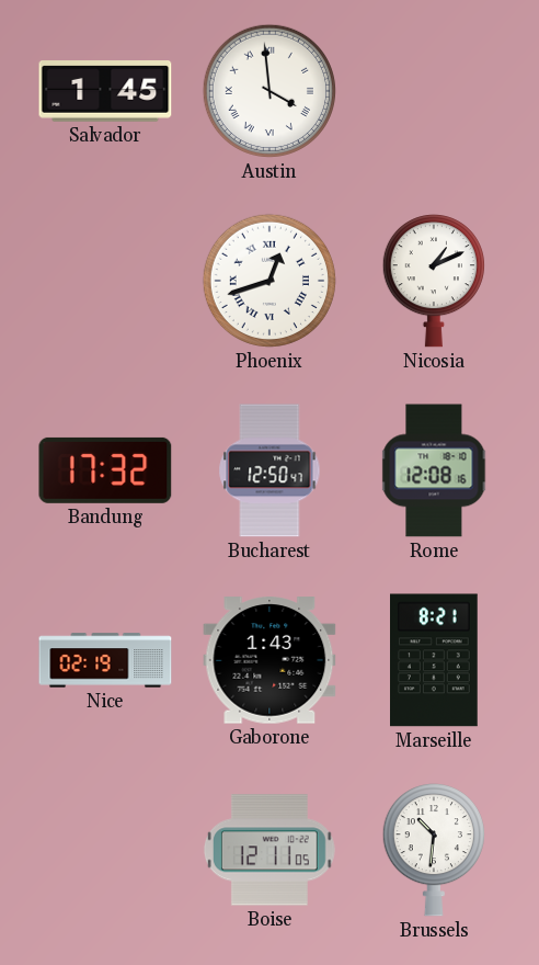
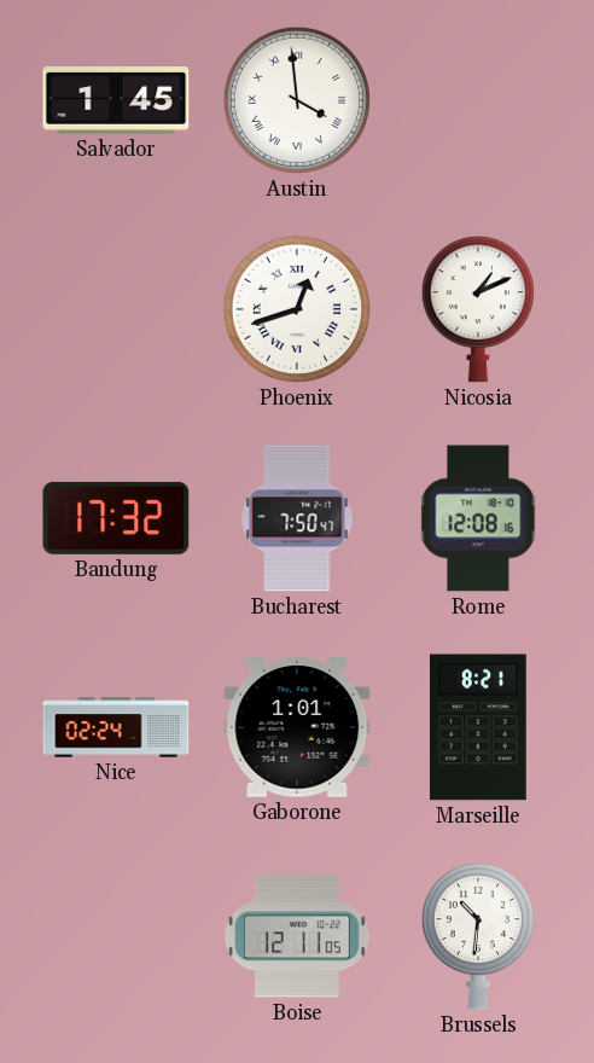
Bucharest: 12:50 -> 7:50 (297, 518)
Nice: 02:19 -> 02:24 (116, 727)
Gaborone: 1:43 -> 1:01 (297, 727)
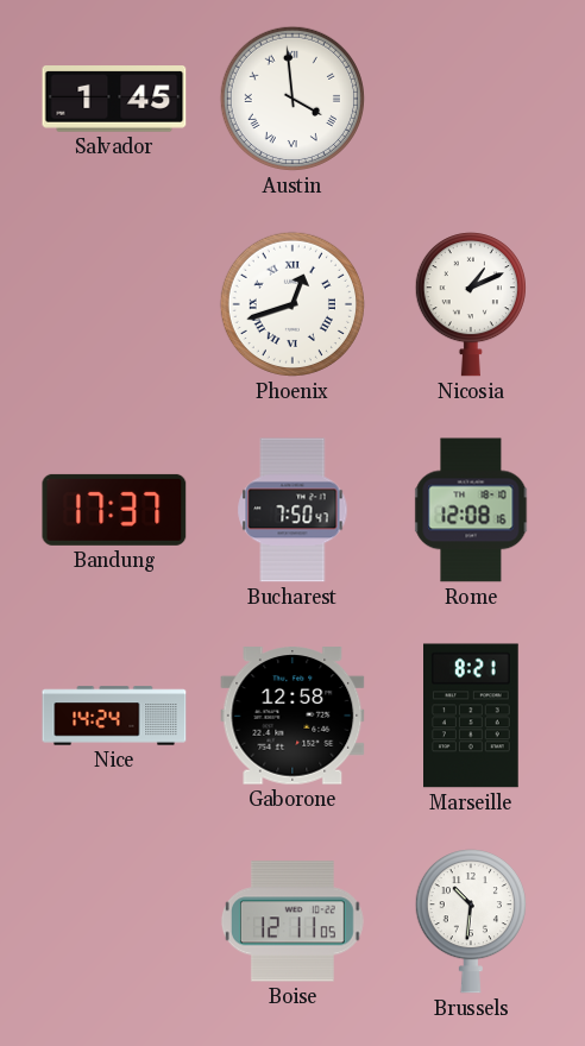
Bandung: 17:32 -> 17:37 (114, 510)
Nice: 02:24 -> 14:24 (114, 716)
Gaborone: 1:01 -> 12:58 (292, 716)
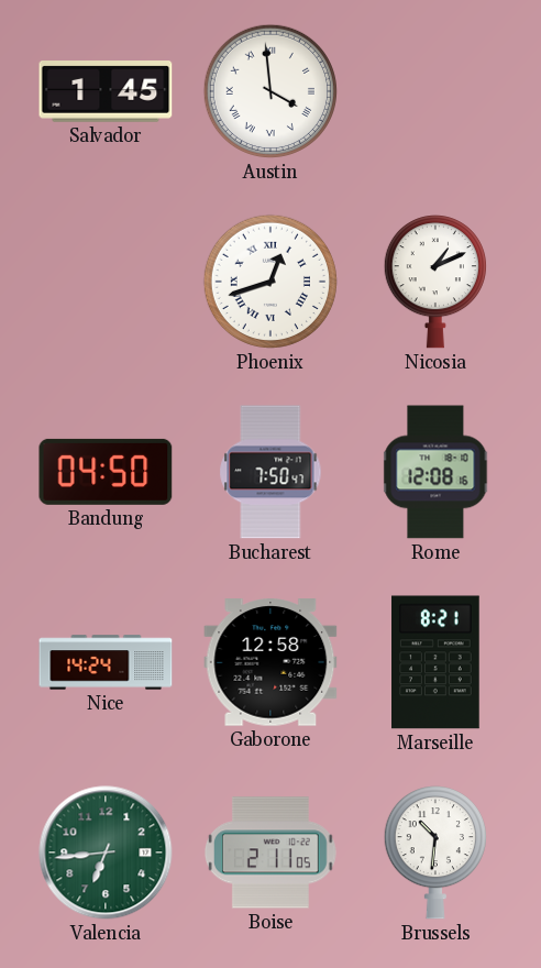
Bandung: 17:37 -> 04:50 (106, 472)
Valencia: none -> 6:44 (106, 853)
Boise: 12:11 -> 2:11 (270, 853)
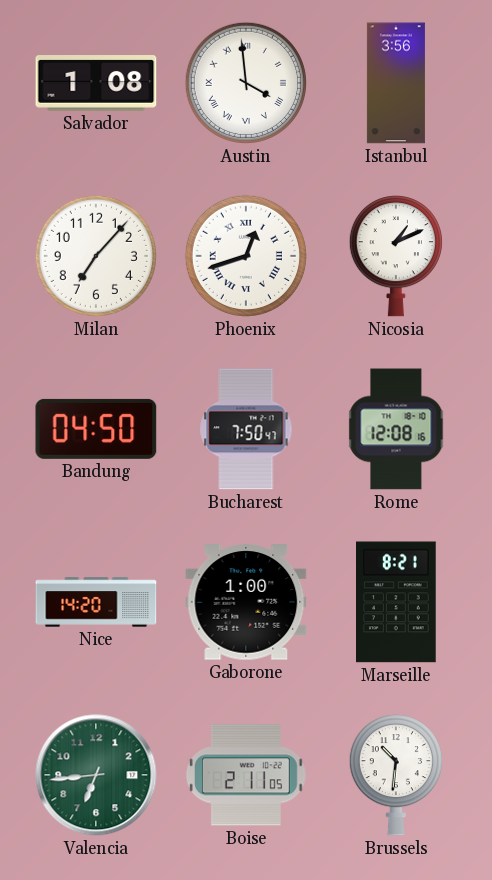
Salvador: 1:45 -> 1:08 (96, 83)
Istanbul: none -> 3:56 (396, 83)
Milan: none -> 7:07 (96, 256)
Nice: 14:24 -> 14:20 (96, 602)
Gaborone: 12:58 -> 1:00 (246, 602)
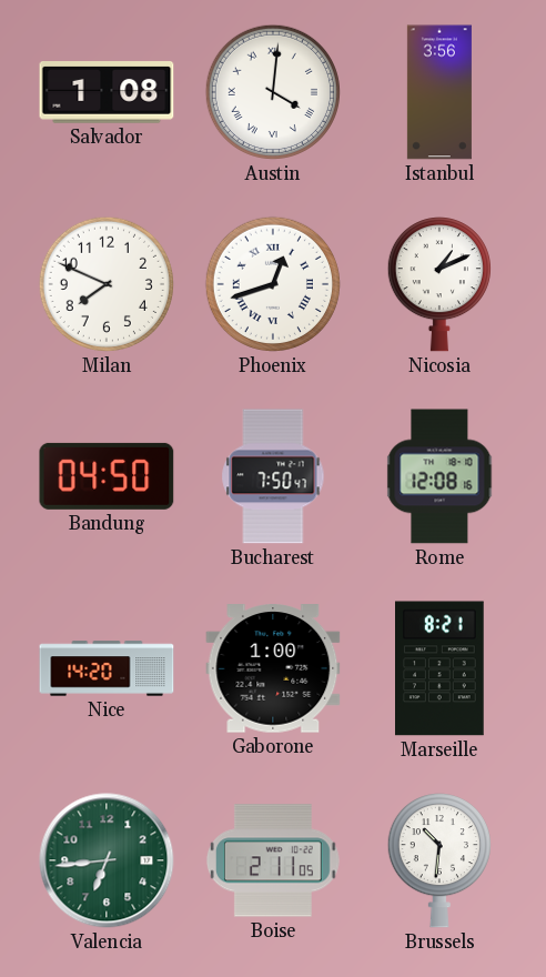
Austin: 3:59 -> 4:01 (273, 92)
Milan: 7:07 -> 7:49 (107, 284)
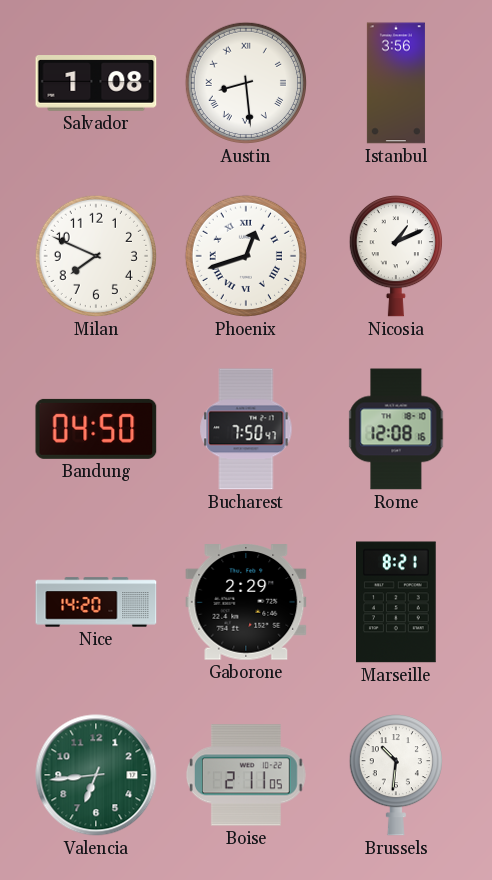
Austin: 4:01 -> 8:29 (246, 83)
Gaborone: 1:00 -> 2:29 (246, 602)
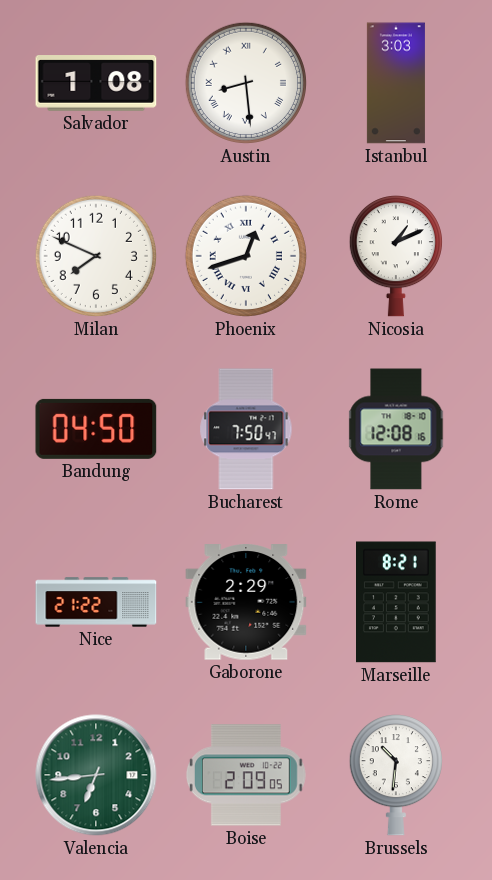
Istanbul: 3:56 -> 3:03 (396, 83)
Nice: 14:20 -> 21:22 (96, 602)
Boise: 2:11 -> 2:09 (246, 775)
